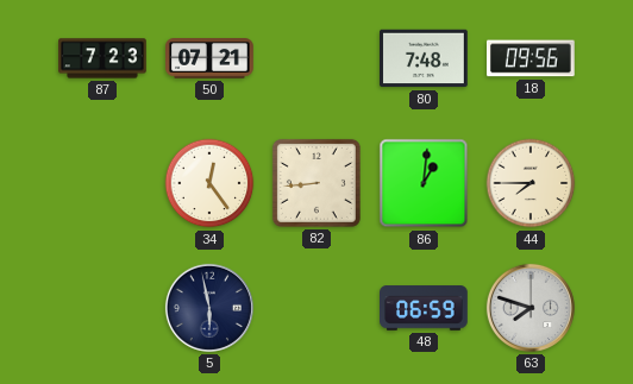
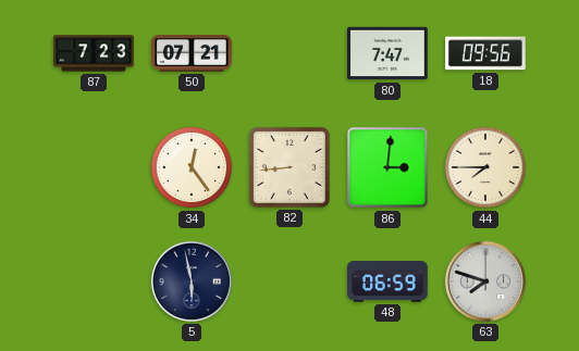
80: 7:48 -> 7:47 (389, 53)
86: 1:01 -> 3:01 (387, 167)
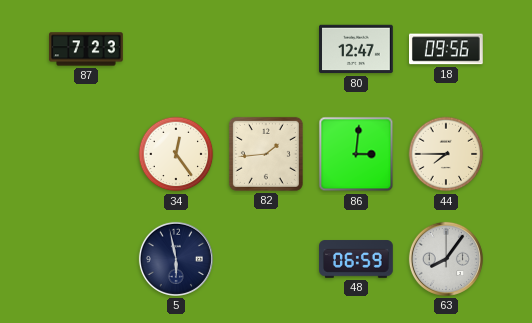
50: 07:21 -> none (193, 53)
80: 7:47 -> 12:47 (357, 49)
82: 8:44 -> 1:44 (266, 154)
63: 7:48 -> 8:06 (446, 259)
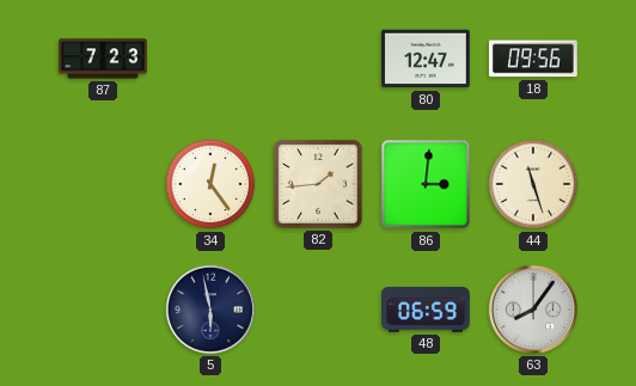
44: 7:45 -> 11:27 (533, 184)
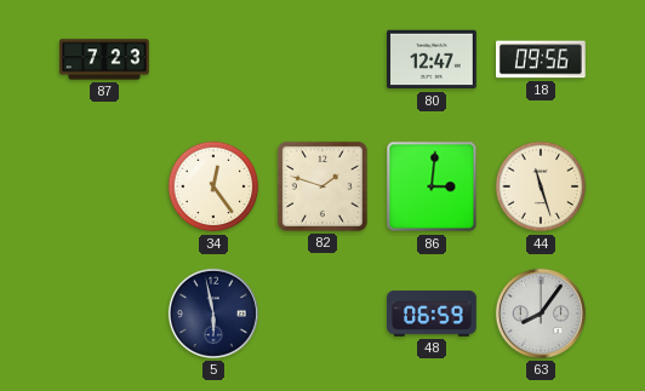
82: 1:44 -> 1:48 (322, 186)
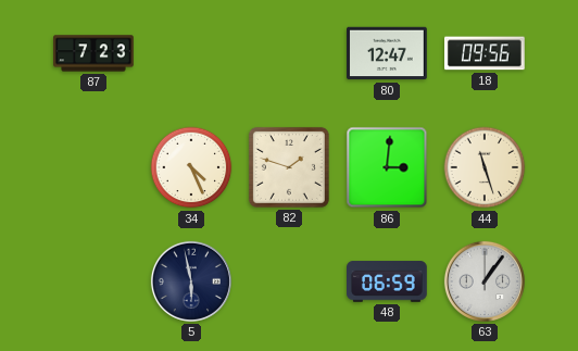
34: 12:24 -> 4:26 (191, 167)
63: 8:06 -> 1:06 (485, 281)
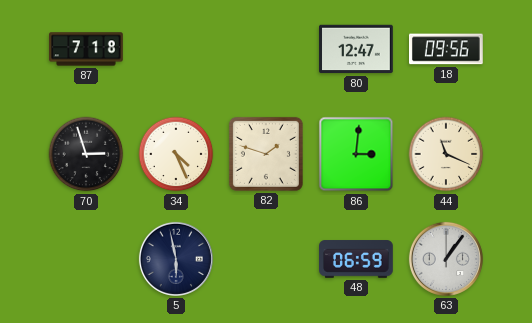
87: 7:23 -> 7:18 (87, 49)
70: none -> 2:57 (86, 154)
44: 11:27 -> 11:19 (446, 154)
